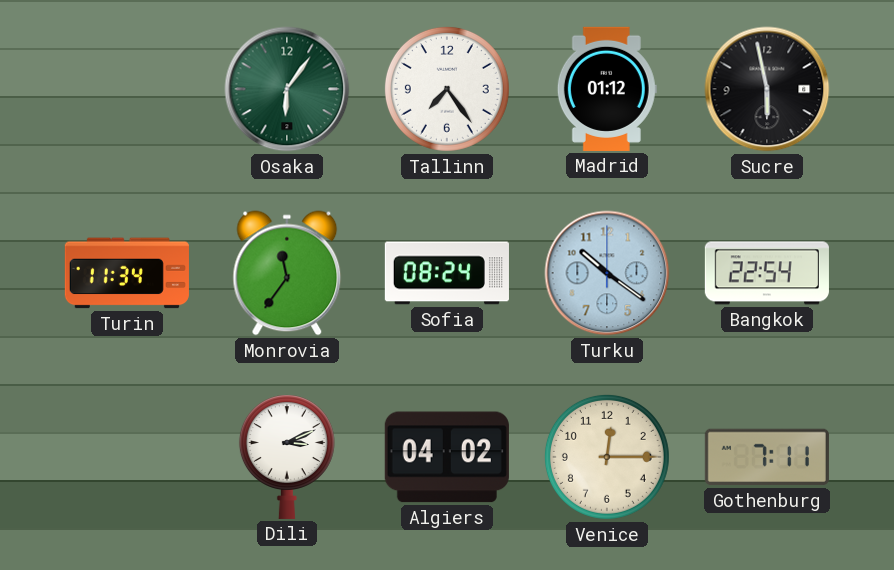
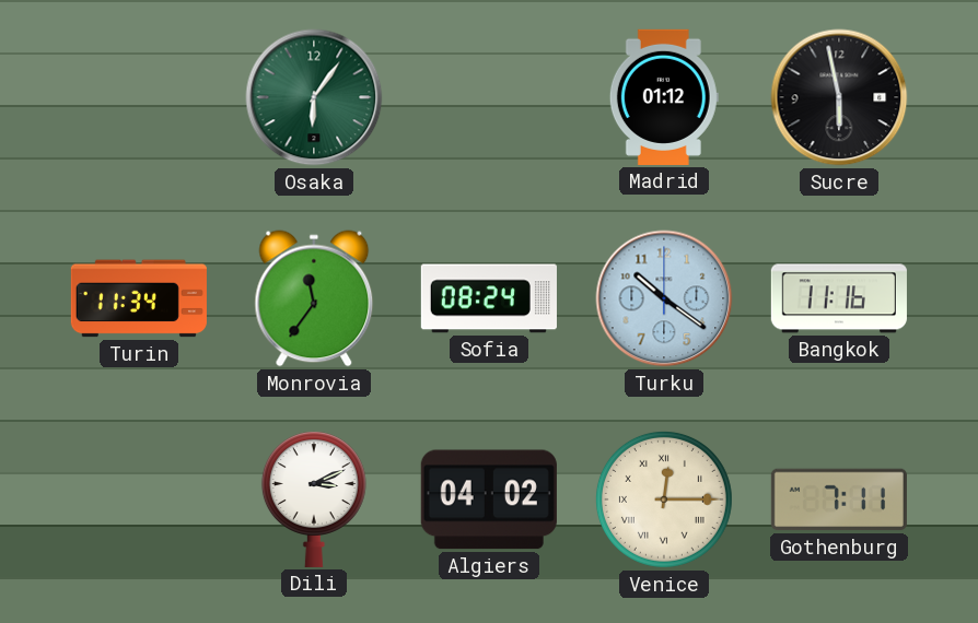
Tallinn: 7:24 -> none (447, 89)
Bangkok: 22:54 -> 11:16 (839, 298)
Venice numerals: Arabic -> Roman (664, 499)
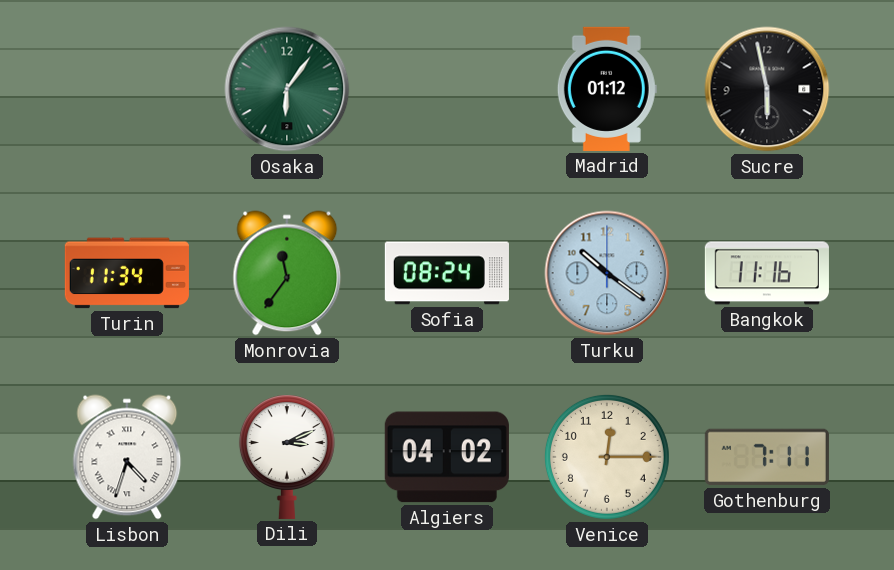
Lisbon: none -> 4:33 (127, 457)
Venice numerals: Roman -> Arabic (607, 457)
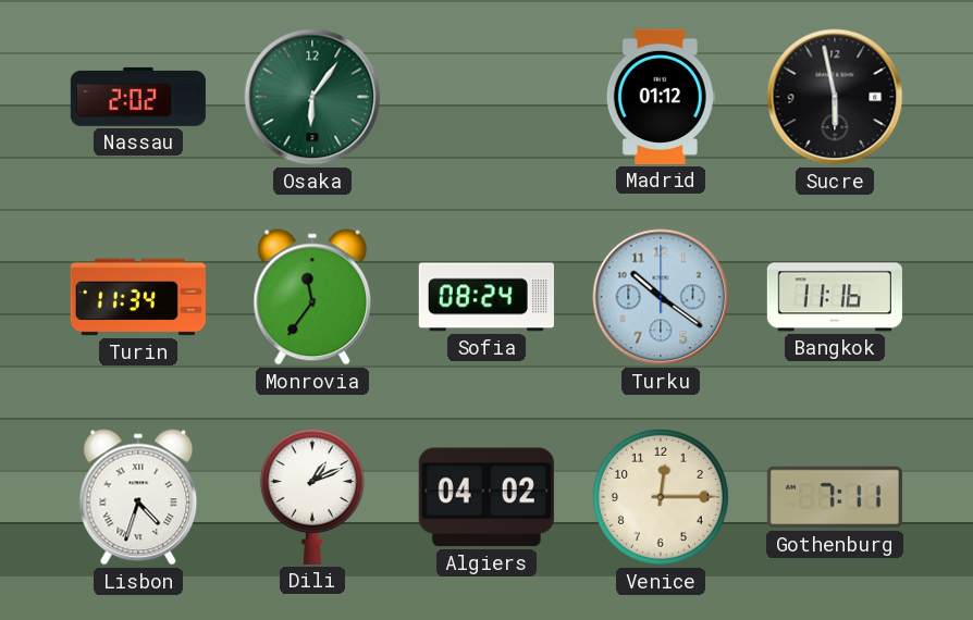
Nassau: none -> 2:02 (138, 97)
Dili: 3:11 -> 1:11 (312, 497)
